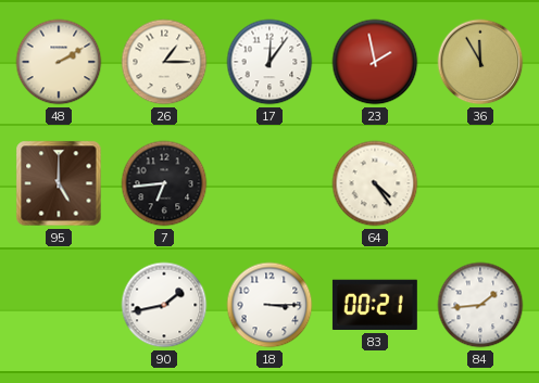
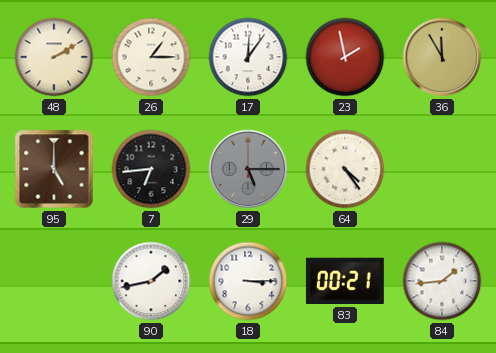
29: none -> 5:15 (248, 169)
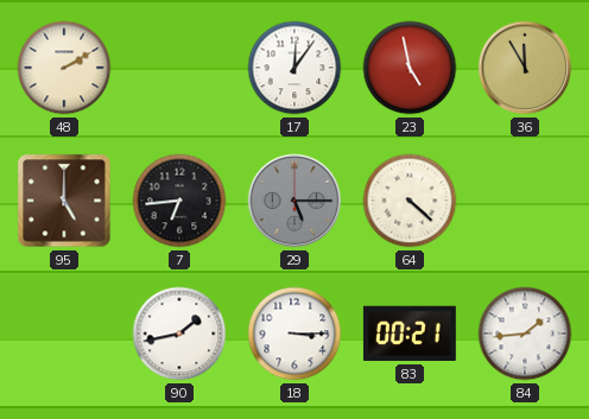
26: 1:15 -> none (151, 57)
23: 1:58 -> 4:58 (410, 68)
64: 4:24 -> 4:22 (410, 201)
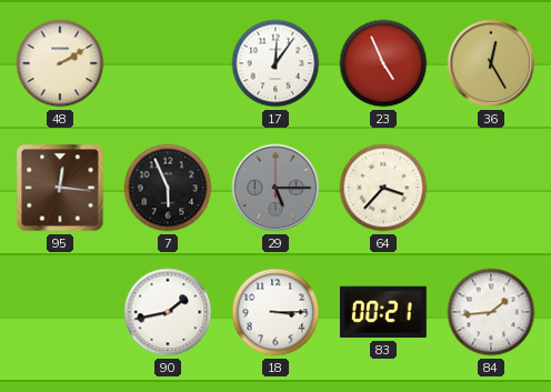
23: 4:58 -> 4:56 (383, 63)
36: 11:55 -> 12:25 (491, 63)
95: 5:00 -> 12:16 (60, 188)
7: 6:44 -> 5:56 (168, 188)
64: 4:22 -> 3:37 (383, 188)
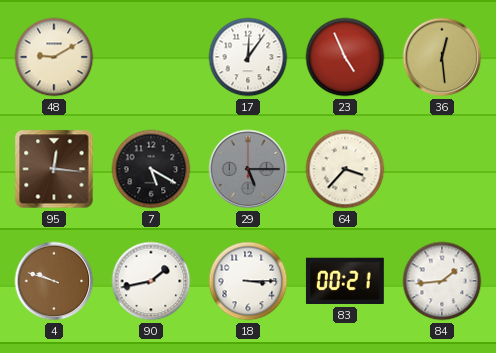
48: 2:10 -> 9:10 (54, 57)
36: 12:25 -> 12:29 (442, 57)
7: 5:56 -> 5:20 (151, 169)
4: none -> 9:48 (54, 281)
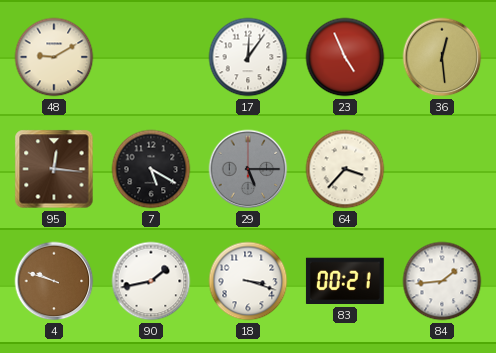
18: 3:15 -> 3:18 (248, 281)
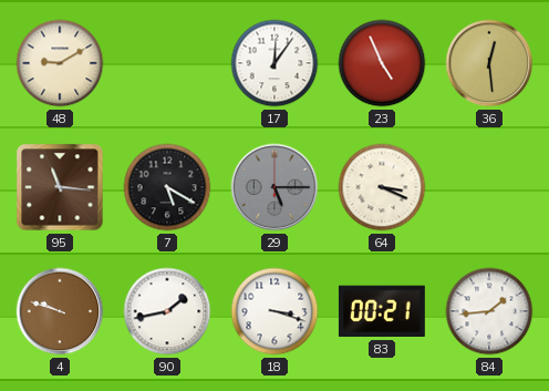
95: 12:16 -> 11:16 (60, 187)
64: 3:37 -> 3:19 (382, 187)
